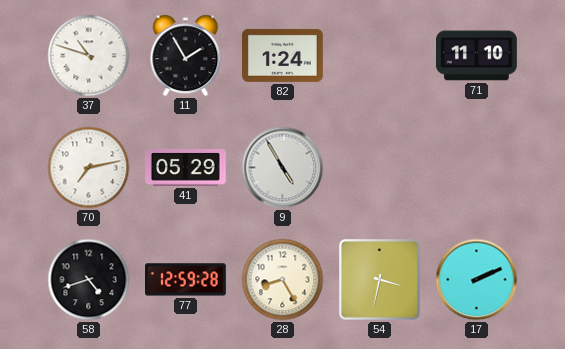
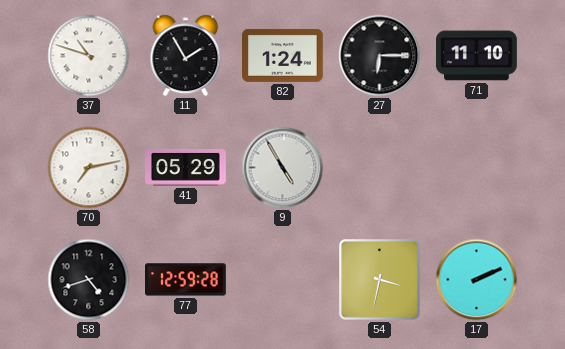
27: none -> 6:15 (380, 56)
28: 8:25 -> none (283, 280)
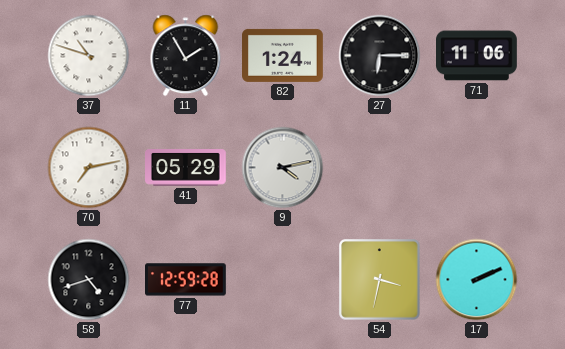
71: 11:10 -> 11:06 (477, 56)
9: 4:55 -> 4:13 (283, 168)
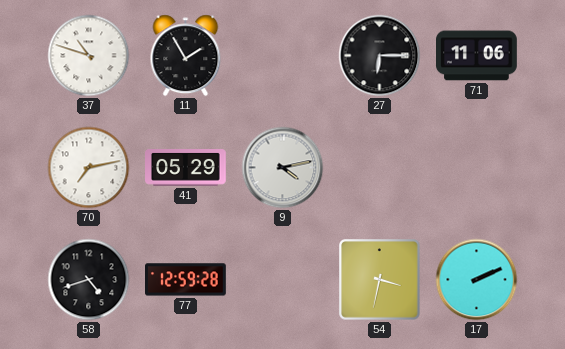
82: 1:24 -> none (283, 55)
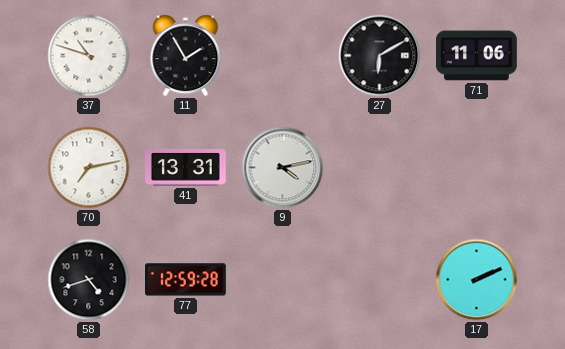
27: 6:15 -> 6:10 (380, 56)
41: 05:29 -> 13:31 (186, 168)
54: 3:32 -> none (380, 280)
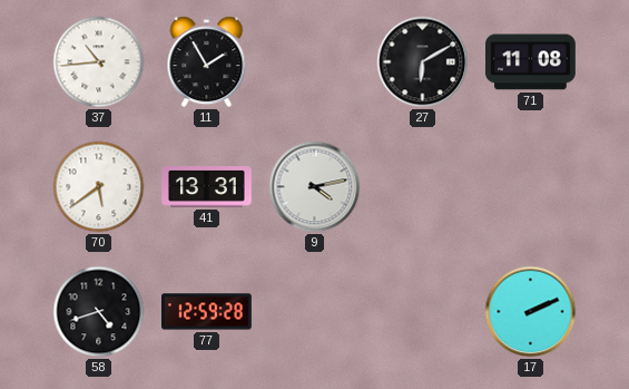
37: 10:48 -> 10:44 (99, 62)
71: 11:06 -> 11:08 (531, 62)
70: 7:13 -> 5:39 (99, 187)
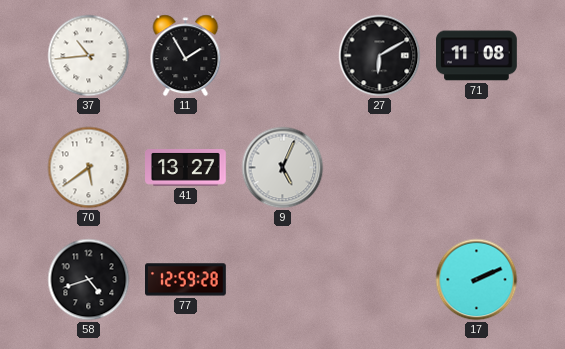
41: 13:31 -> 13:27 (186, 168)
9: 4:13 -> 5:04 (283, 168)
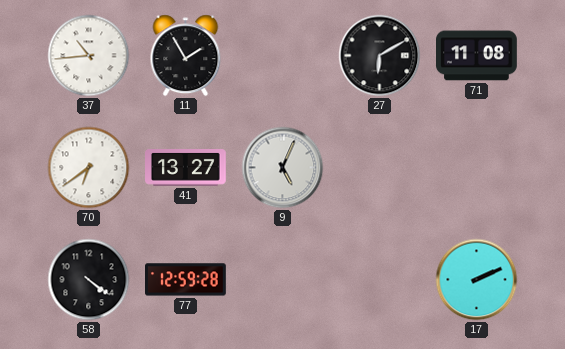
70: 5:39 -> 6:39 (89, 168)
58: 4:42 -> 4:21 (89, 280)
